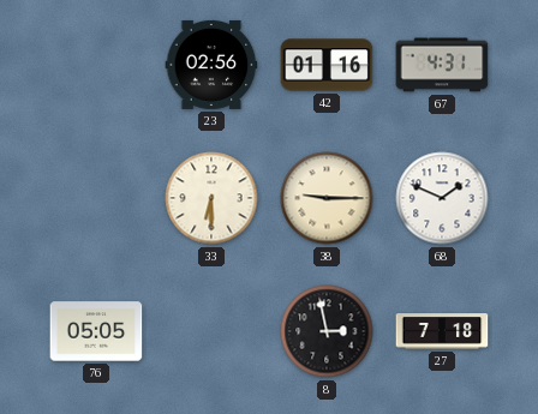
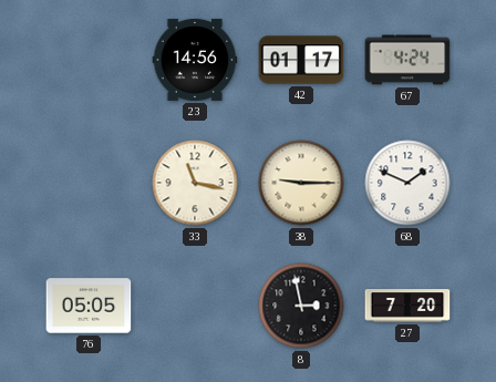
23: 02:56 -> 14:56 (195, 60)
42: 01:16 -> 01:17 (301, 60)
67: 4:31 -> 4:24 (407, 60)
33: 6:30 -> 11:17 (195, 183)
27: 7:18 -> 7:20 (407, 306)
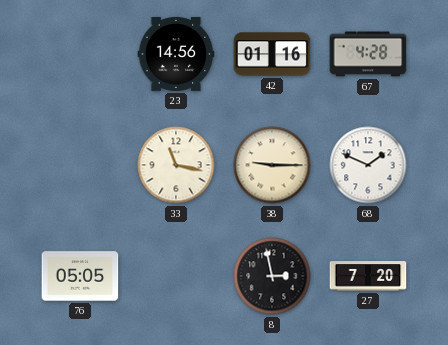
42: 01:17 -> 01:16 (272, 54)
67: 4:24 -> 4:28 (368, 54)
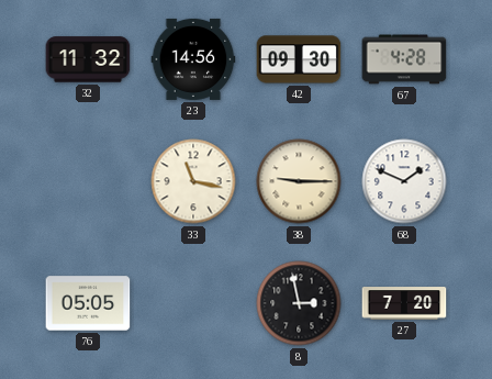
32: none -> 11:32 (88, 59)
42: 01:16 -> 09:30 (299, 59)
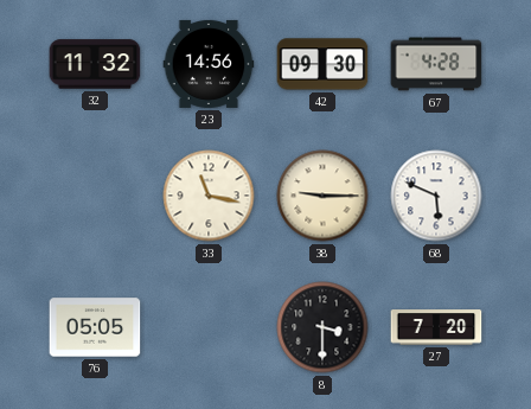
68: 1:49 -> 5:49 (436, 196)
8: 2:58 -> 3:30 (322, 327)
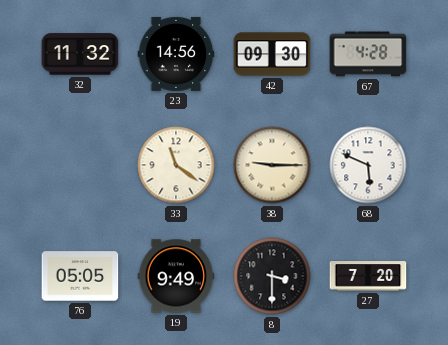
33: 11:17 -> 11:21 (176, 165)
19: none -> 9:49 (176, 276)
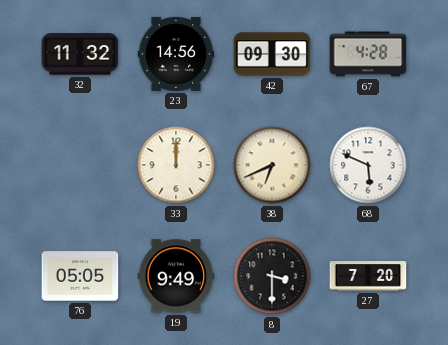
33: 11:21 -> 12:00 (176, 165)
38: 9:15 -> 6:41 (272, 165)
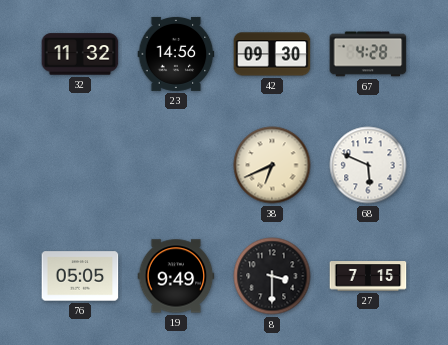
33: 12:00 -> none (176, 165)
27: 7:20 -> 7:15 (368, 276)
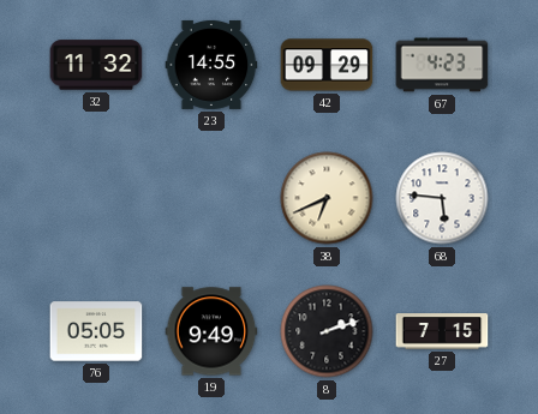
23: 14:56 -> 14:55 (211, 65)
42: 09:30 -> 09:29 (327, 65)
67: 4:28 -> 4:23 (442, 65)
68: 5:49 -> 5:46 (442, 198)
8: 3:30 -> 2:12 (327, 331)
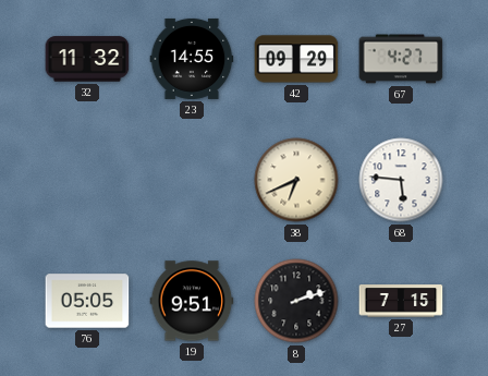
67: 4:23 -> 4:27 (401, 59)
19: 9:49 -> 9:51 (192, 301)
